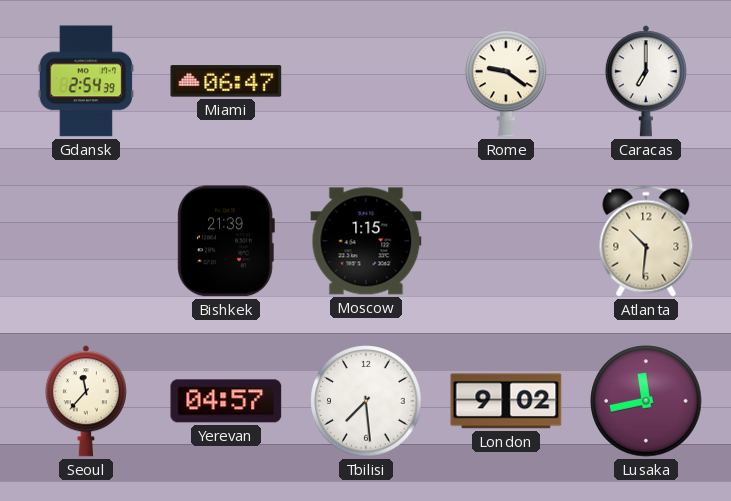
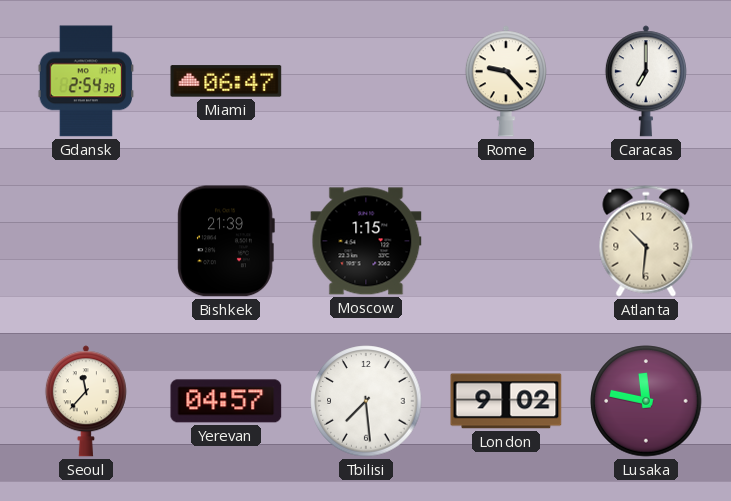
Rome: 9:21 -> 9:23 (506, 81)
Lusaka: 11:43 -> 11:47 (646, 401)
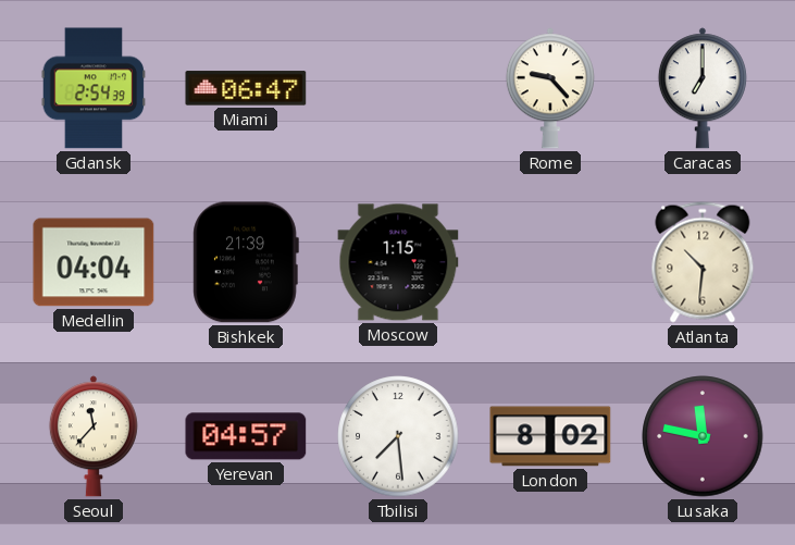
Medellin: none -> 04:04 (94, 262)
London: 9:02 -> 8:02 (550, 436)
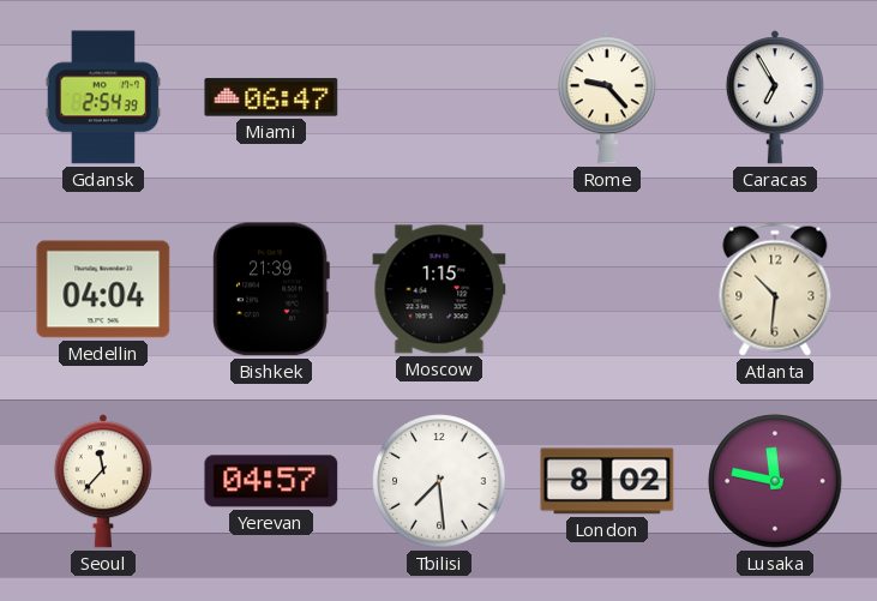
Caracas: 7:00 -> 6:55 (775, 97)
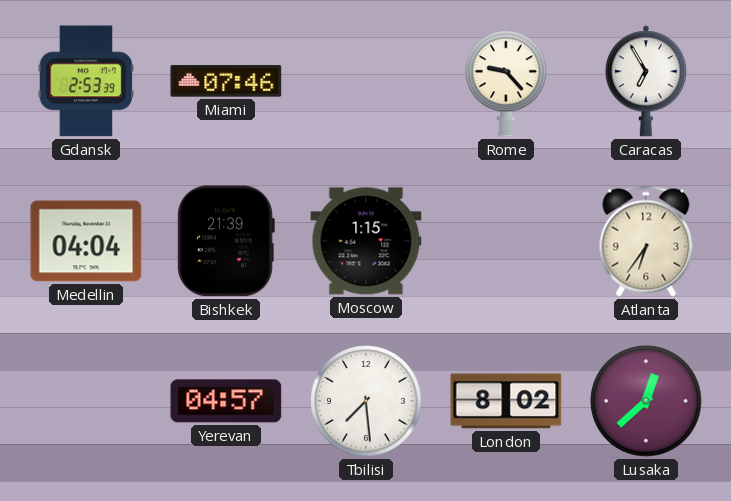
Gdansk: 2:54 -> 2:53 (86, 81)
Miami: 06:47 -> 07:46 (226, 81)
Atlanta: 10:31 -> 6:36 (646, 241)
Seoul: 11:37 -> none (103, 481)
Lusaka: 11:47 -> 12:38 (646, 401)
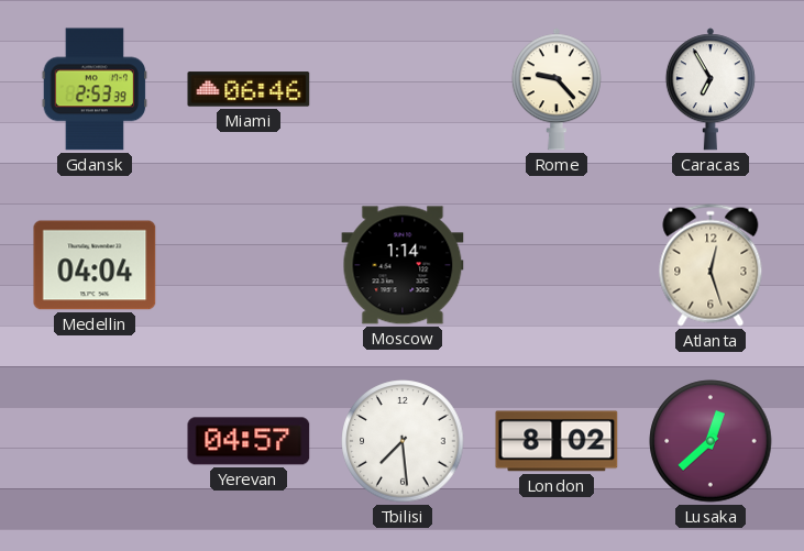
Miami: 07:46 -> 06:46 (249, 89)
Bishkek: 21:39 -> none (226, 241)
Moscow: 1:15 -> 1:14 (403, 265)
Atlanta: 6:36 -> 12:27 (711, 265)
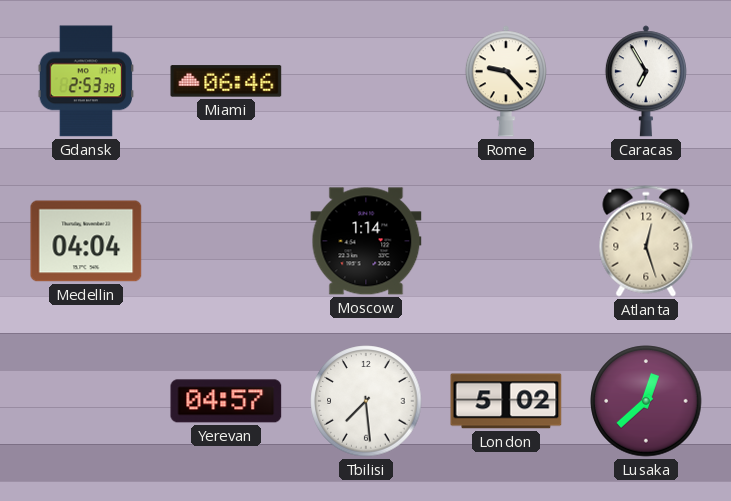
London: 8:02 -> 5:02 (506, 401)
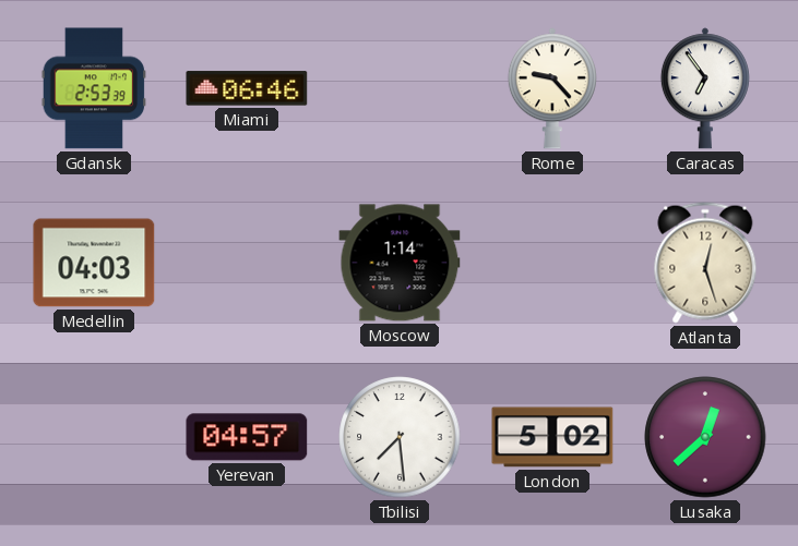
Caracas: 6:55 -> 6:54 (705, 88)
Medellin: 04:04 -> 04:03 (94, 263)
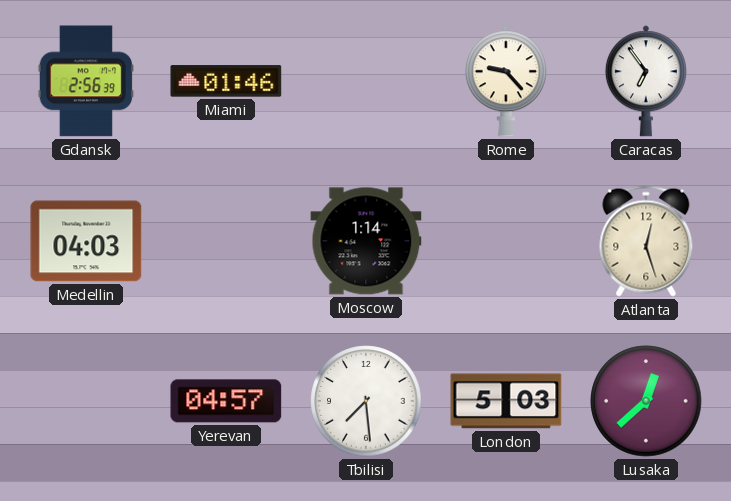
Gdansk: 2:53 -> 2:56 (86, 81)
Miami: 06:46 -> 01:46 (226, 81)
London: 5:02 -> 5:03 (506, 401)
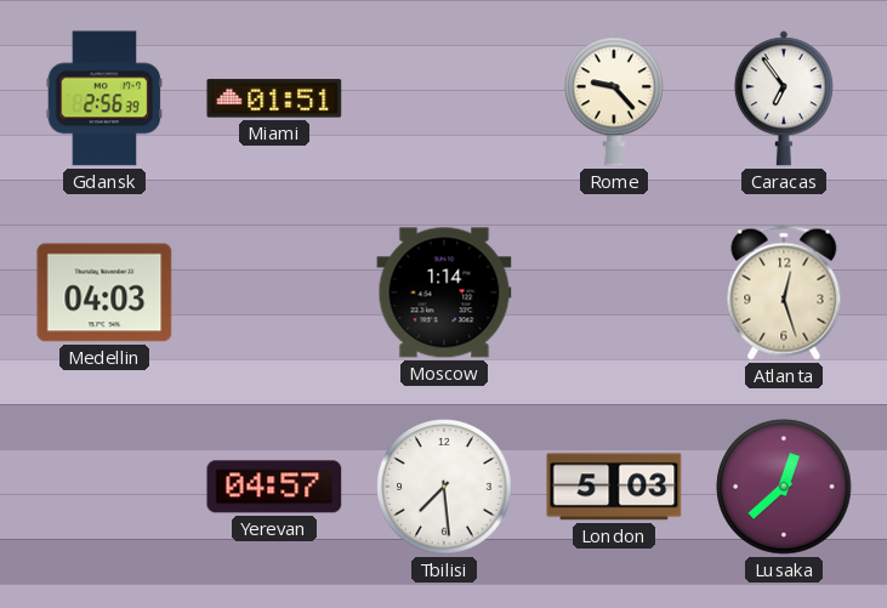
Miami: 01:46 -> 01:51 (274, 98)
